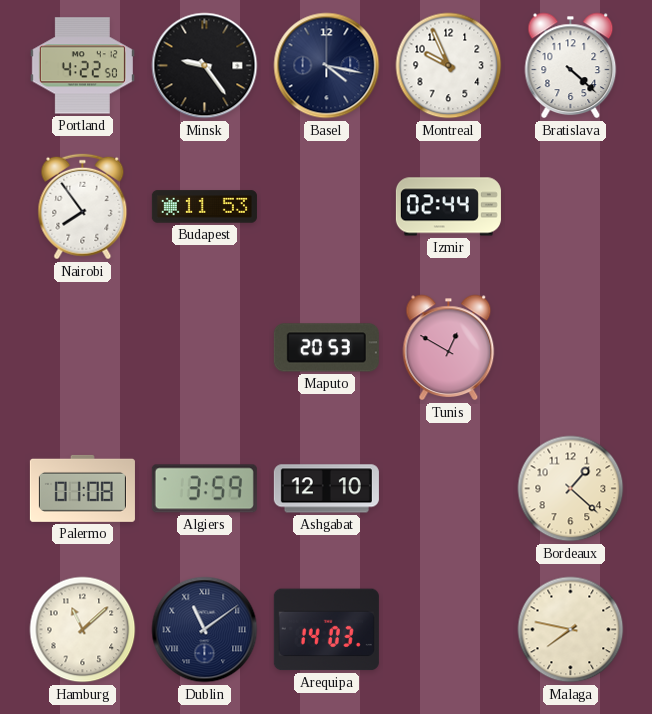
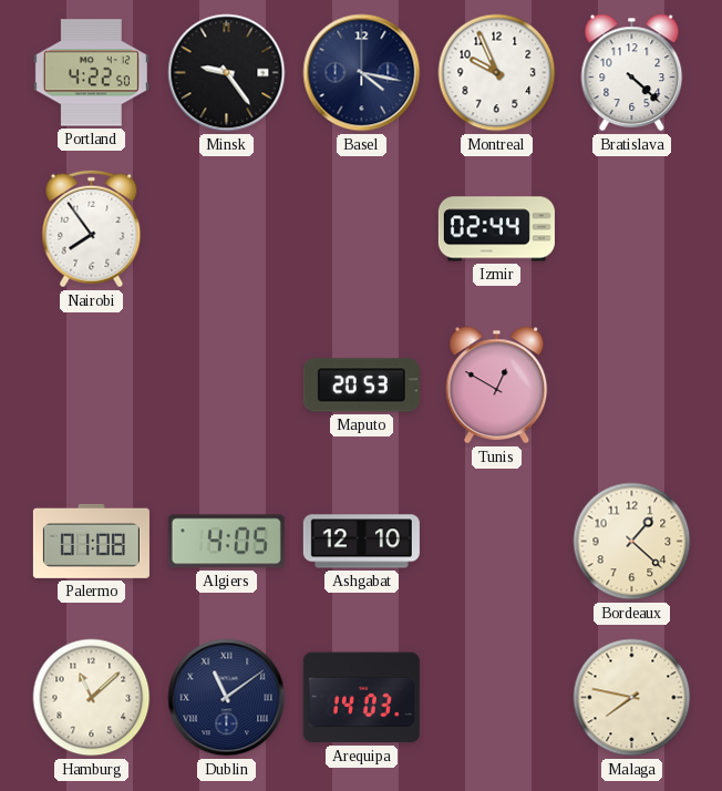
Budapest: 11:53 -> none (204, 207)
Algiers: 3:59 -> 4:05 (226, 542)
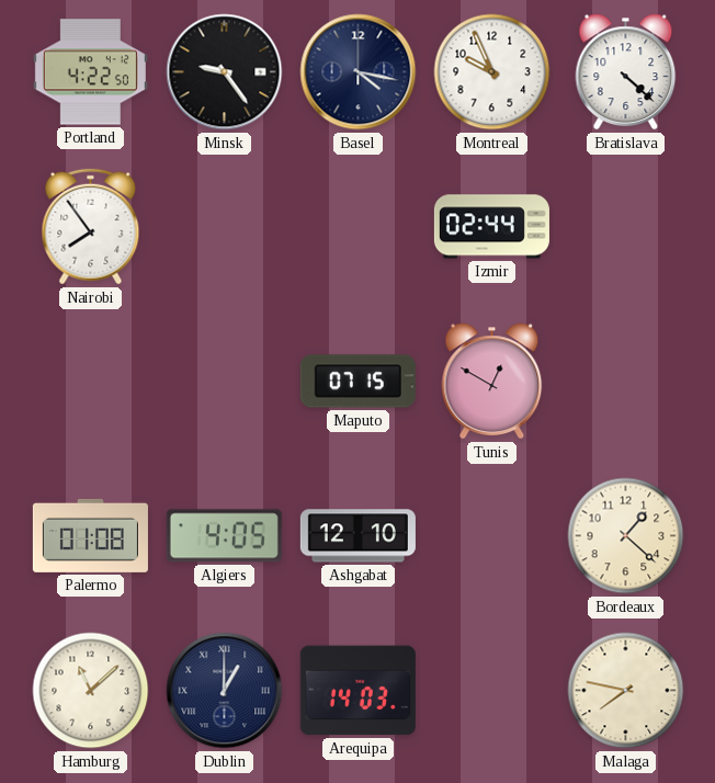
Maputo: 20:53 -> 07:15 (357, 382)
Dublin: 11:09 -> 1:00 (225, 691)
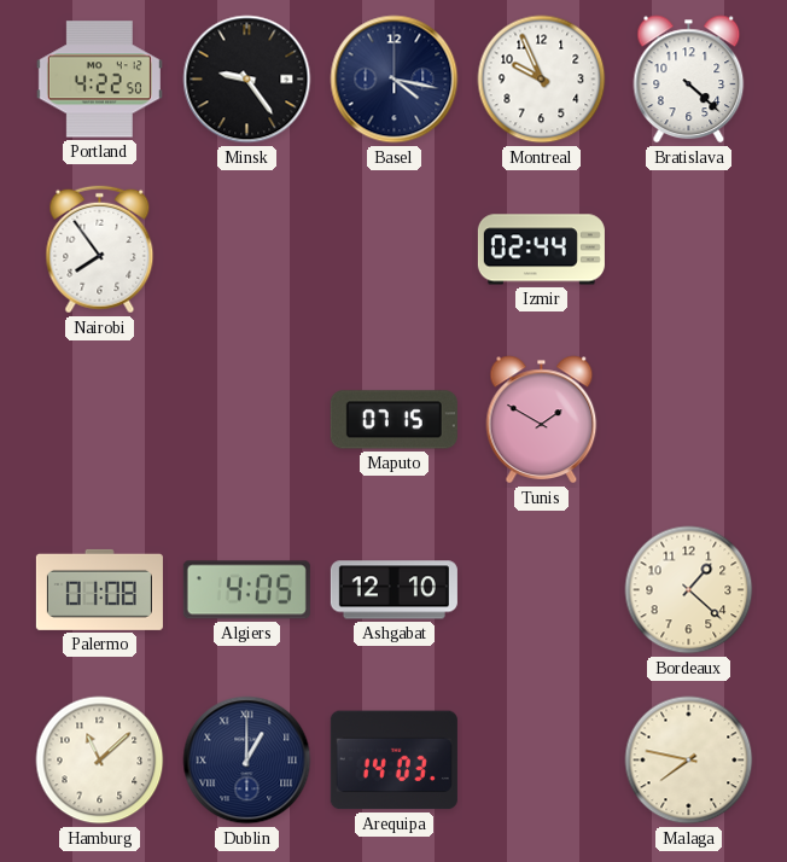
Tunis: 12:50 -> 1:50 (542, 420)
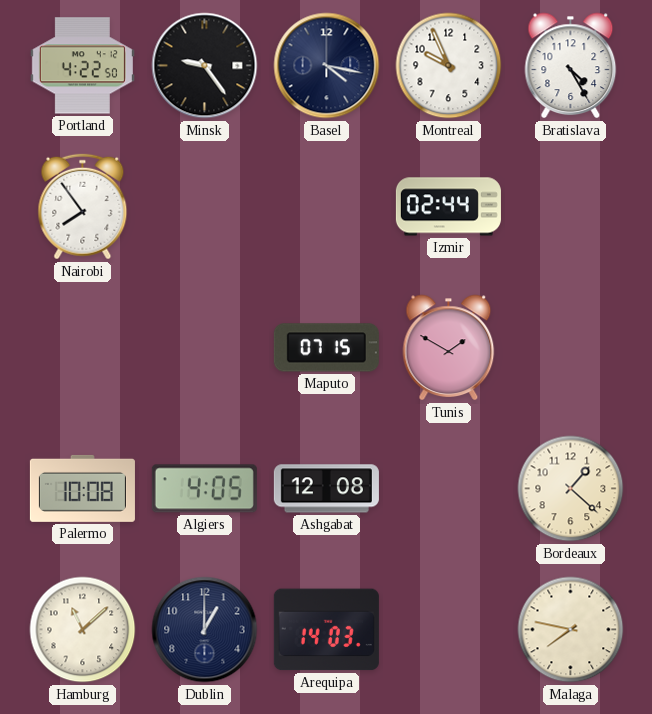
Bratislava: 4:22 -> 4:25 (571, 66)
Palermo: 01:08 -> 10:08 (82, 488)
Ashgabat: 12:10 -> 12:08 (326, 489)
Dublin numerals: Roman -> Arabic (205, 630)
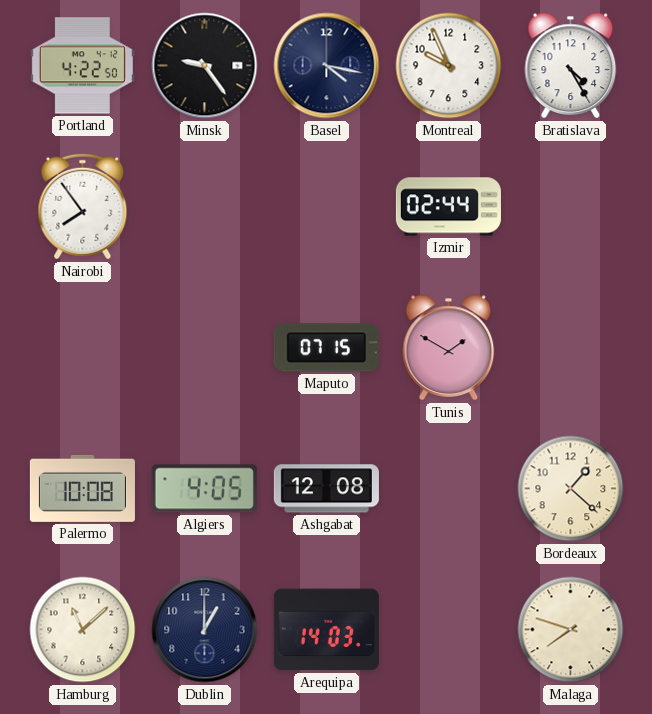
Malaga: 7:47 -> 7:48 (571, 630)
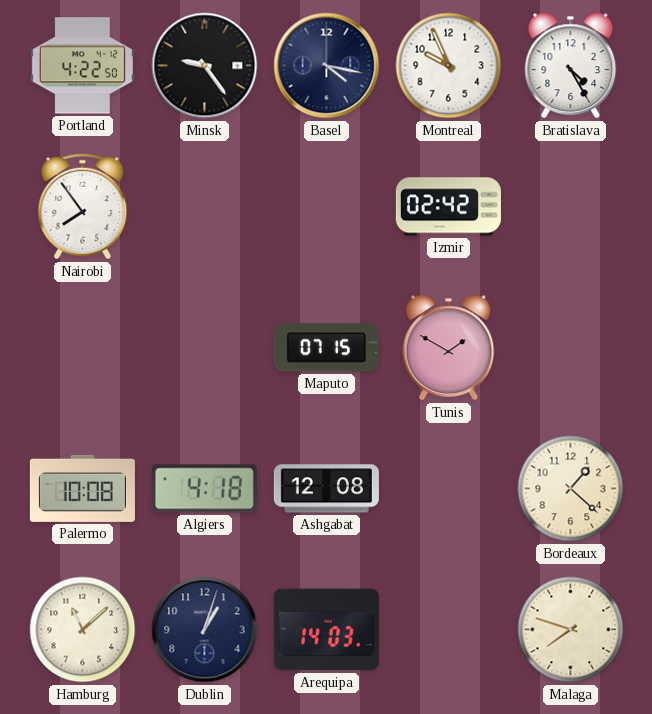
Izmir: 02:44 -> 02:42 (448, 207)
Algiers: 4:05 -> 4:18 (204, 489)
Dublin: 1:00 -> 1:03 (205, 630)
